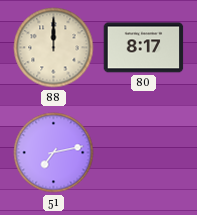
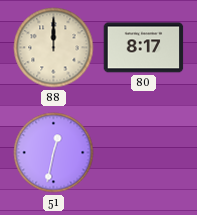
51: 7:13 -> 12:32 (54, 153)
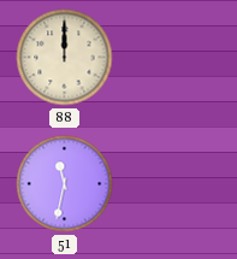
80: 8:17 -> none (144, 48)
51: 12:32 -> 11:32 (65, 184)
